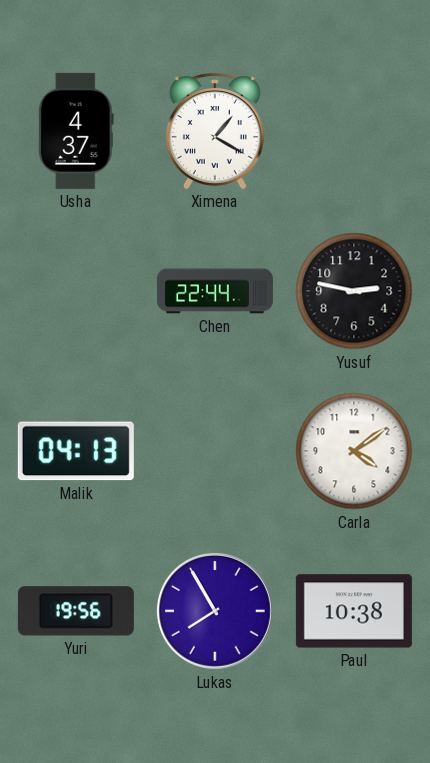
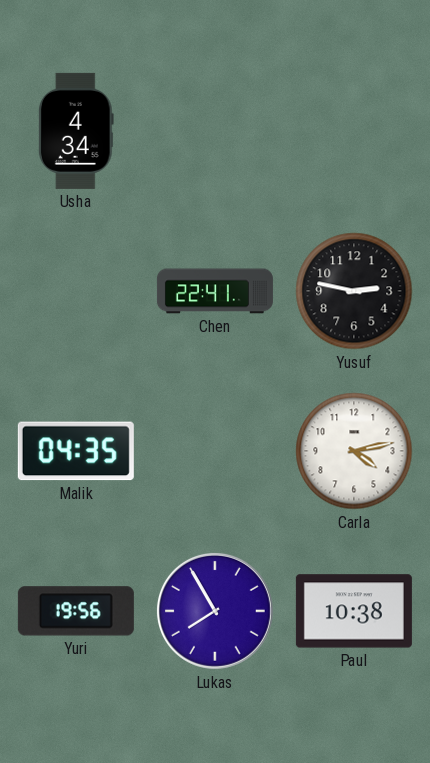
Usha: 4:37 -> 4:34 (76, 131)
Ximena: 1:20 -> none (215, 131)
Chen: 22:44 -> 22:41 (215, 291)
Malik: 04:13 -> 04:35 (76, 451)
Carla: 4:09 -> 4:13 (354, 451)
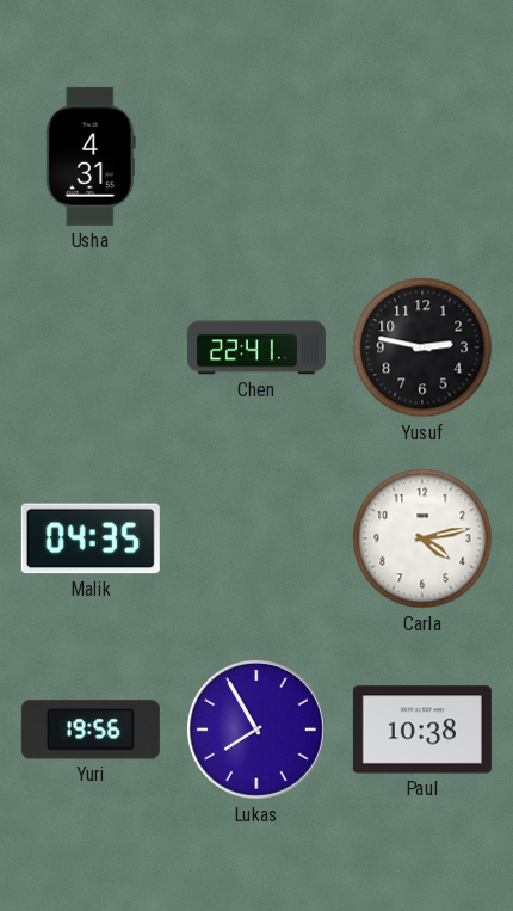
Usha: 4:34 -> 4:31 (91, 156)
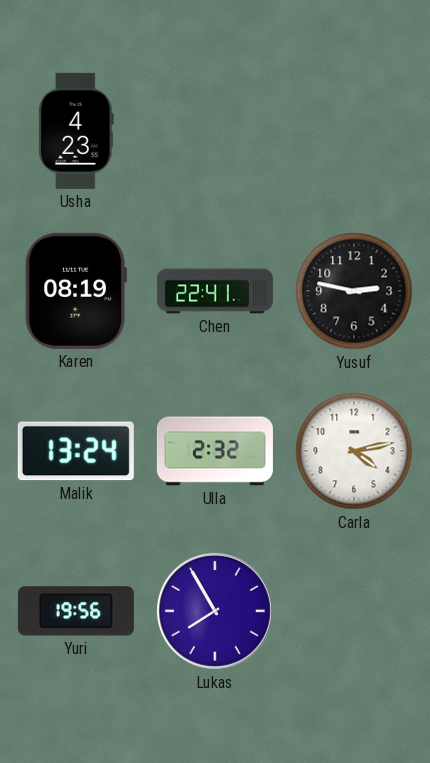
Usha: 4:31 -> 4:23 (76, 131)
Karen: none -> 08:19 (76, 291)
Malik: 04:35 -> 13:24 (76, 451)
Ulla: none -> 2:32 (215, 451)
Paul: 10:38 -> none (422, 730)
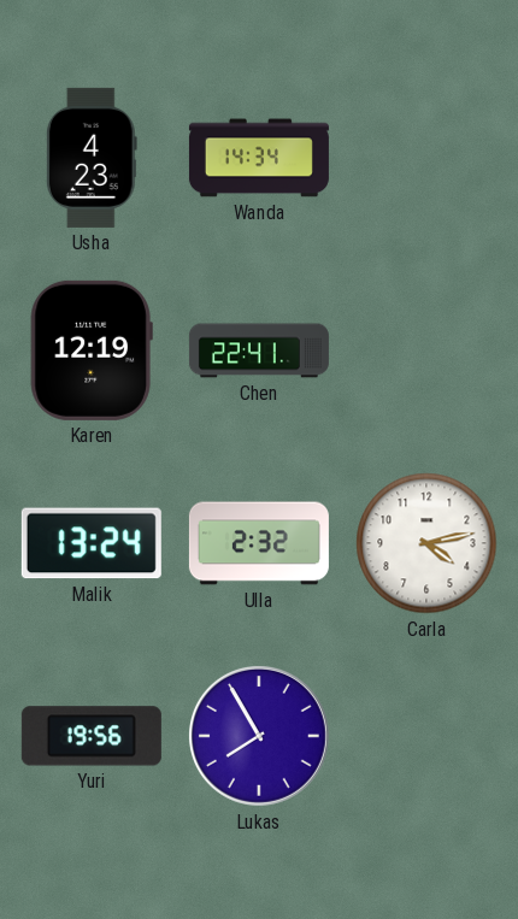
Wanda: none -> 14:34 (259, 158)
Karen: 08:19 -> 12:19 (92, 350)
Yusuf: 2:47 -> none (354, 291)
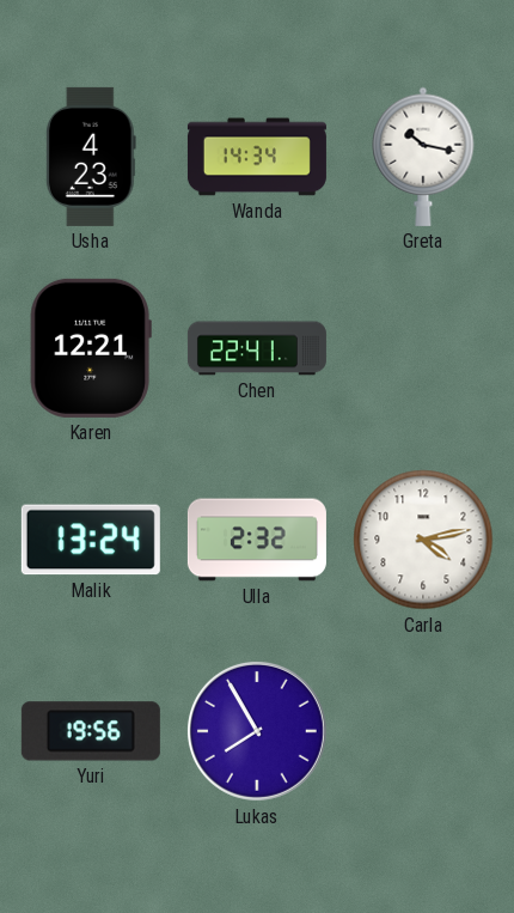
Greta: none -> 10:17 (423, 157)
Karen: 12:19 -> 12:21 (91, 348)
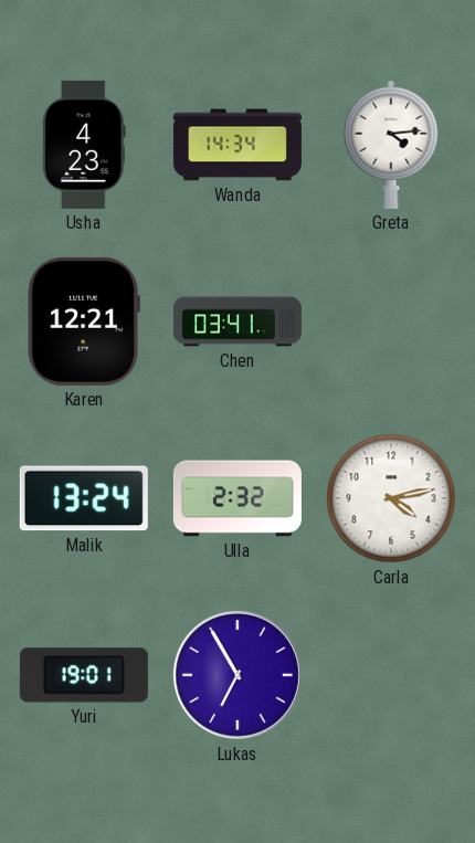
Greta: 10:17 -> 4:14 (391, 145)
Chen: 22:41 -> 03:41 (237, 322)
Yuri: 19:56 -> 19:01 (84, 675)
Lukas: 7:55 -> 6:55 (237, 675)
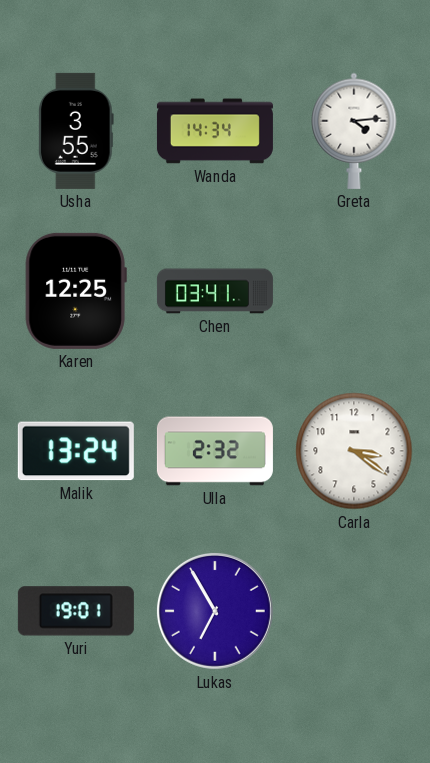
Usha: 4:23 -> 3:55 (76, 131)
Karen: 12:21 -> 12:25 (76, 291)
Carla: 4:13 -> 3:21 (354, 451)
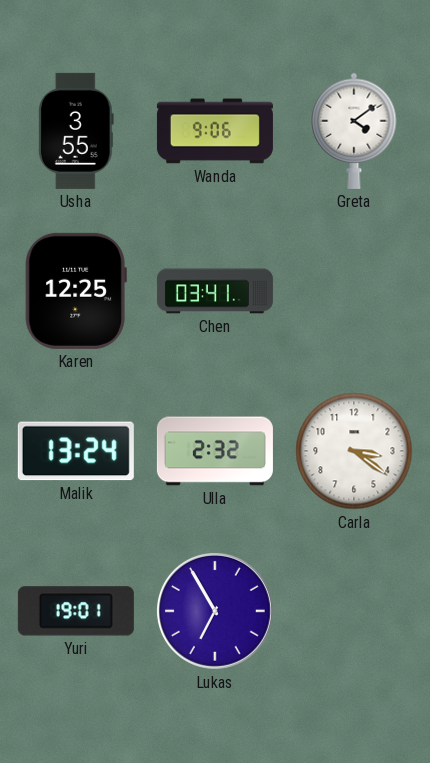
Wanda: 14:34 -> 9:06 (215, 131)
Greta: 4:14 -> 4:09 (354, 131)
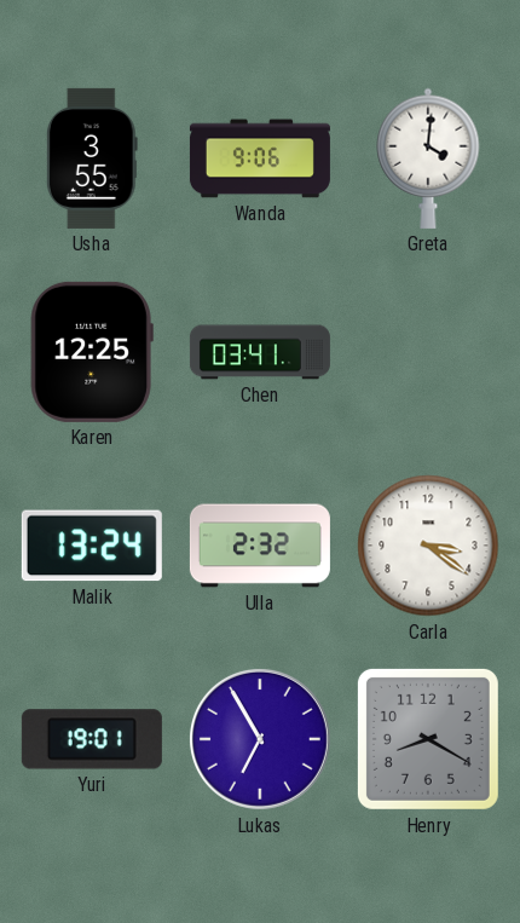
Greta: 4:09 -> 4:01 (428, 158)
Henry: none -> 8:20 (428, 739)
